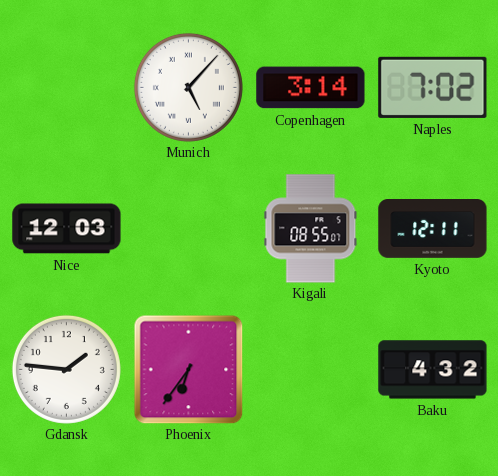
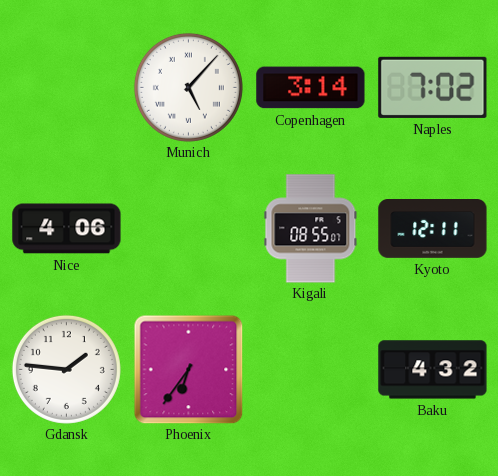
Nice: 12:03 -> 4:06 (67, 229)
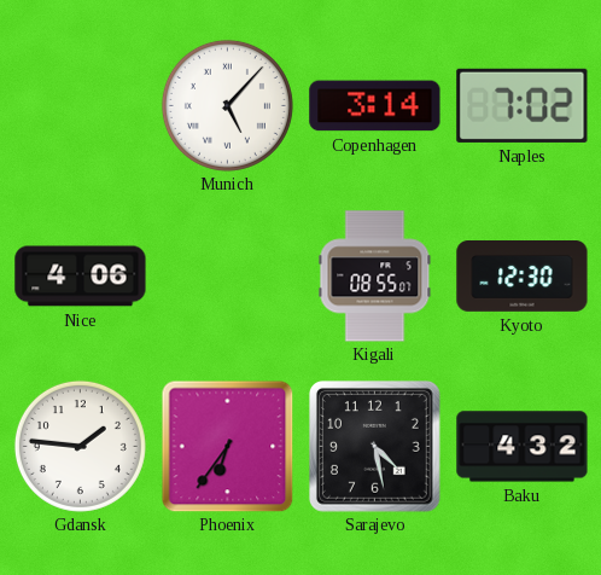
Kyoto: 12:11 -> 12:30 (523, 277)
Sarajevo: none -> 4:28 (375, 447)
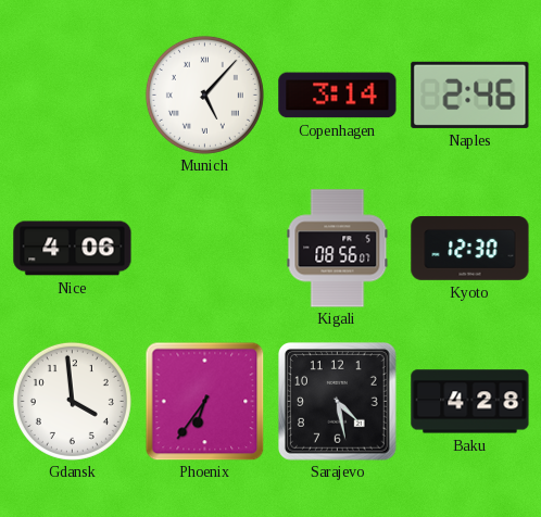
Naples: 7:02 -> 2:46 (470, 94)
Kigali: 08:55 -> 08:56 (338, 249)
Gdansk: 1:46 -> 3:59 (72, 401)
Baku: 4:32 -> 4:28 (470, 402)
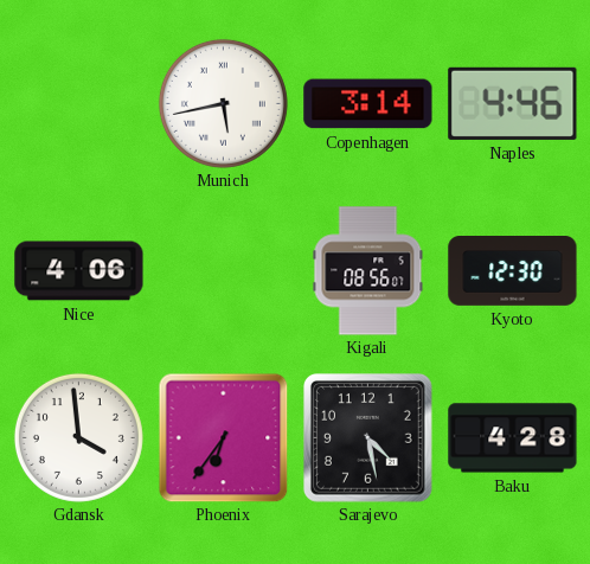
Munich: 5:07 -> 5:43 (223, 103)
Naples: 2:46 -> 4:46 (513, 103)
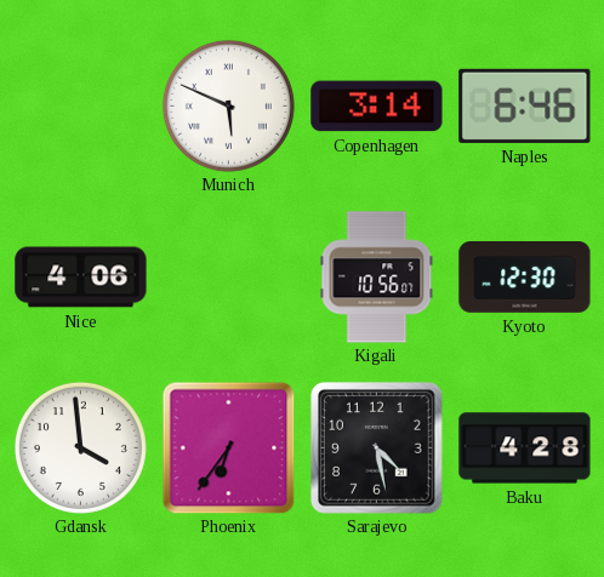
Munich: 5:43 -> 5:49 (228, 105)
Naples: 4:46 -> 6:46 (525, 105)
Kigali: 08:56 -> 10:56 (377, 278)
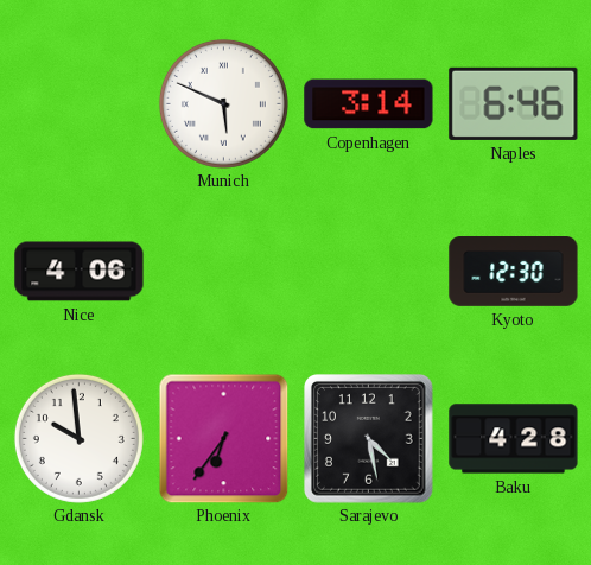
Kigali: 10:56 -> none (377, 278)
Gdansk: 3:59 -> 9:59 (78, 438)
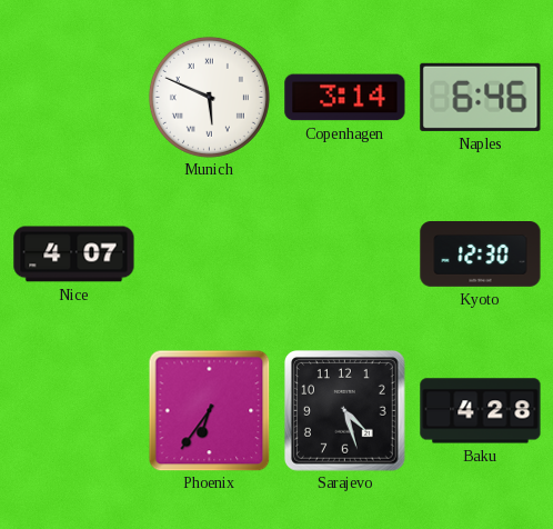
Nice: 4:06 -> 4:07 (74, 254)
Gdansk: 9:59 -> none (78, 438)
Sarajevo: 4:28 -> 4:27 (345, 411)
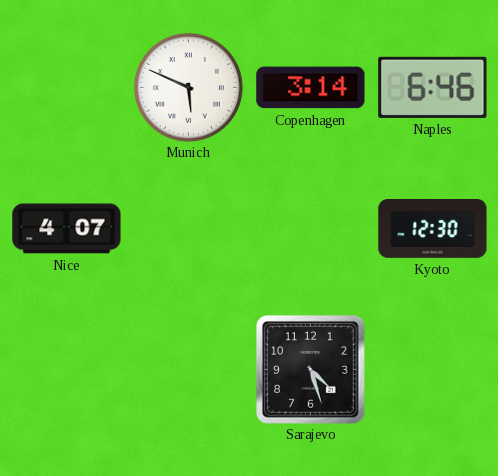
Phoenix: 6:36 -> none (209, 410)
Baku: 4:28 -> none (481, 411)
